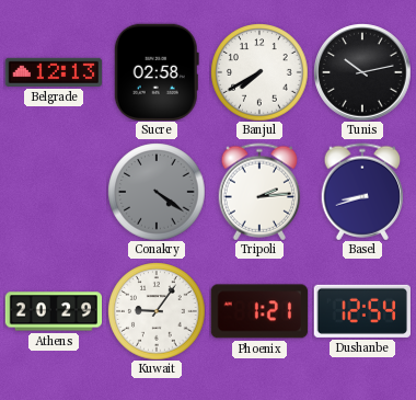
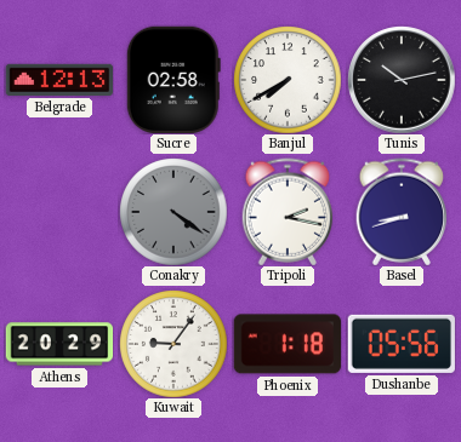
Tripoli: 2:14 -> 2:17 (288, 212)
Phoenix: 1:21 -> 1:18 (288, 344)
Dushanbe: 12:54 -> 05:56 (402, 344)
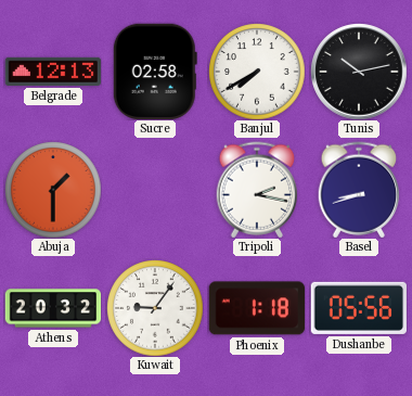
Abuja: none -> 1:30 (53, 190)
Conakry: 4:21 -> none (173, 212)
Athens: 20:29 -> 20:32 (53, 308)
